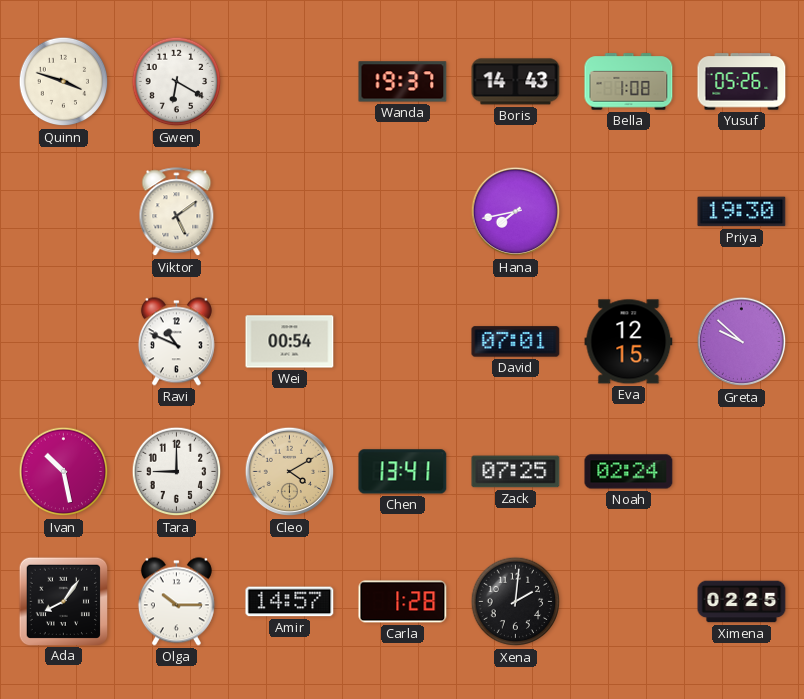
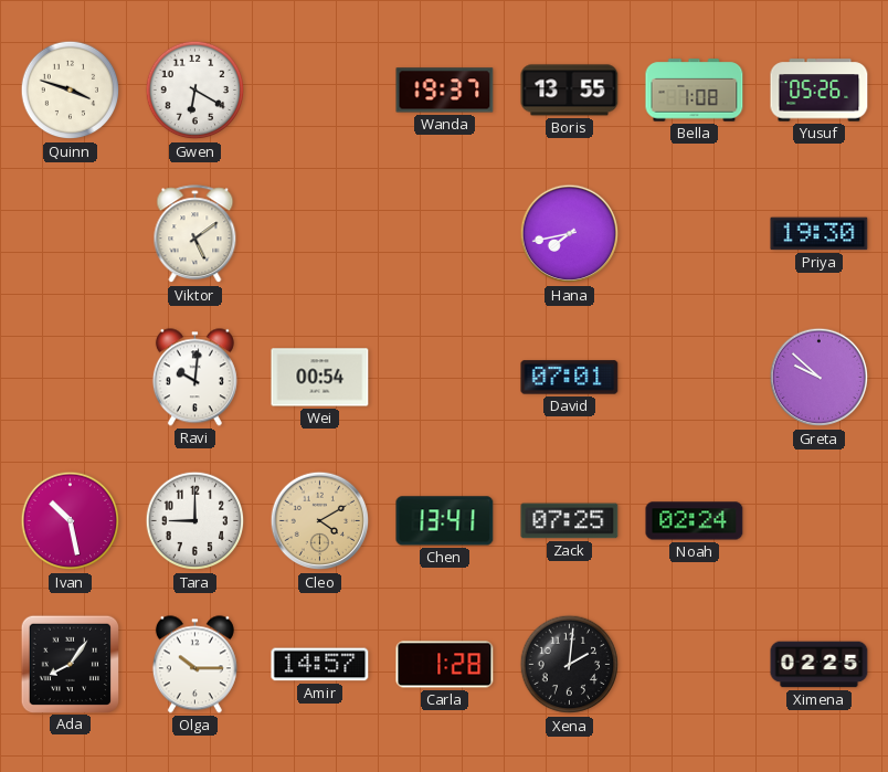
Boris: 14:43 -> 13:55 (570, 91)
Ravi: 10:49 -> 10:01 (194, 378)
Eva: 12:15 -> none (629, 342)
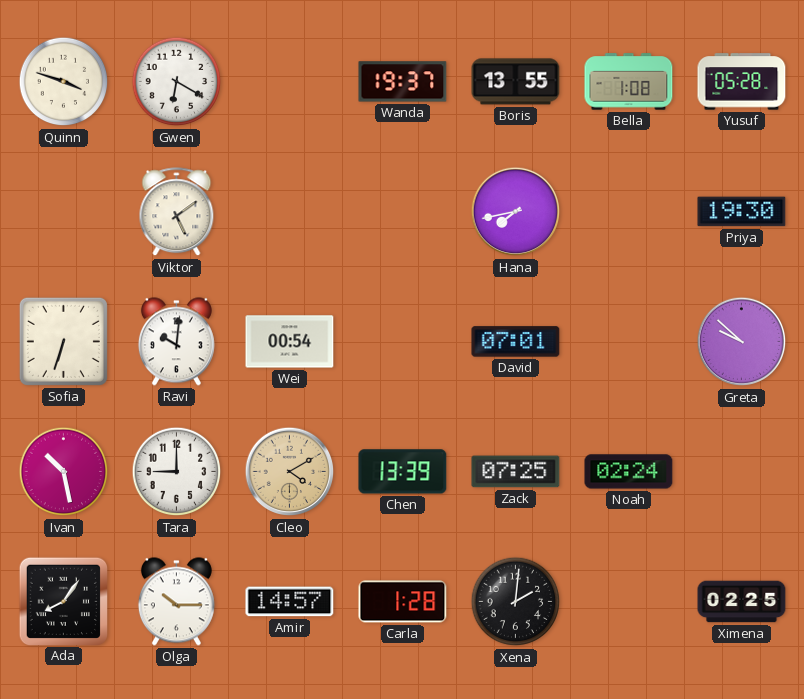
Yusuf: 05:26 -> 05:28 (742, 82)
Sofia: none -> 6:33 (63, 341)
Chen: 13:41 -> 13:39 (403, 472)
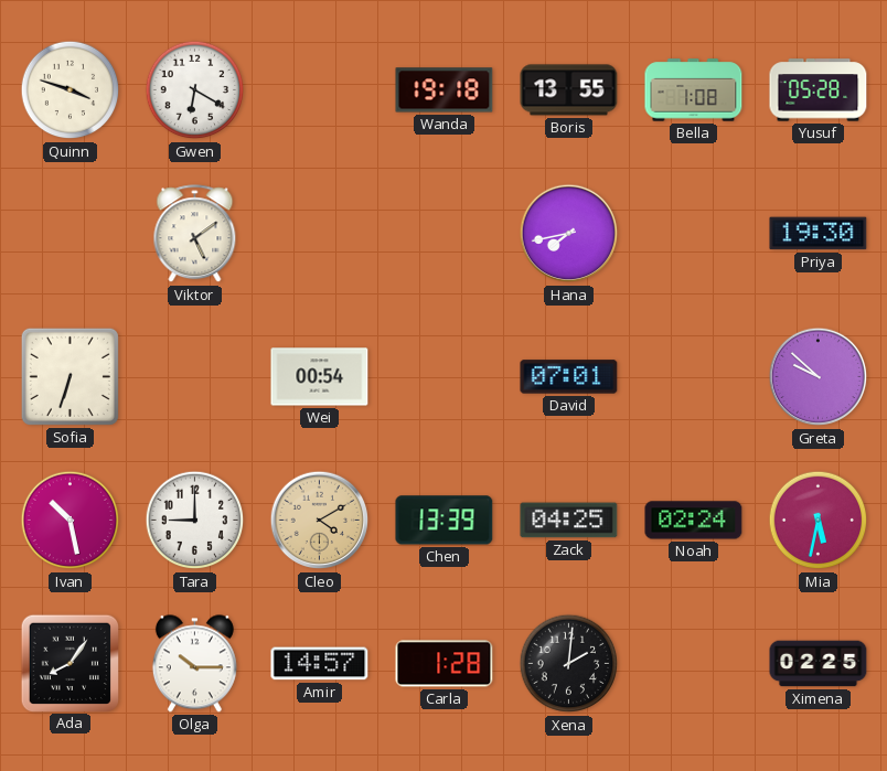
Wanda: 19:37 -> 19:18 (445, 90)
Ravi: 10:01 -> none (176, 342)
Zack: 07:25 -> 04:25 (569, 521)
Mia: none -> 5:32 (819, 521)
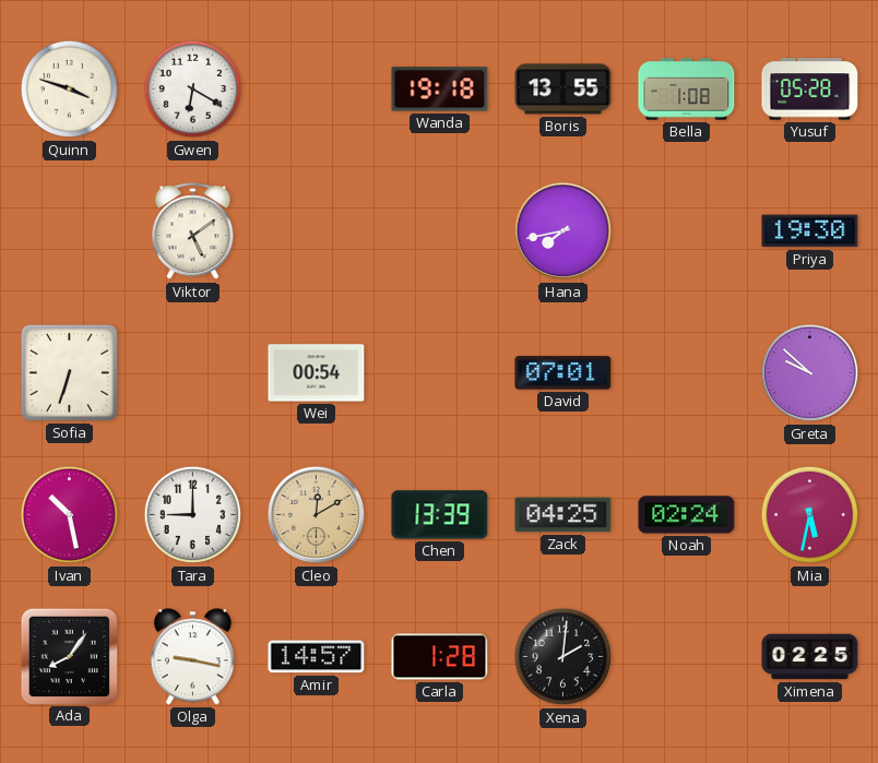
Cleo: 4:10 -> 12:10 (317, 515)
Olga: 10:15 -> 9:17 (192, 657)
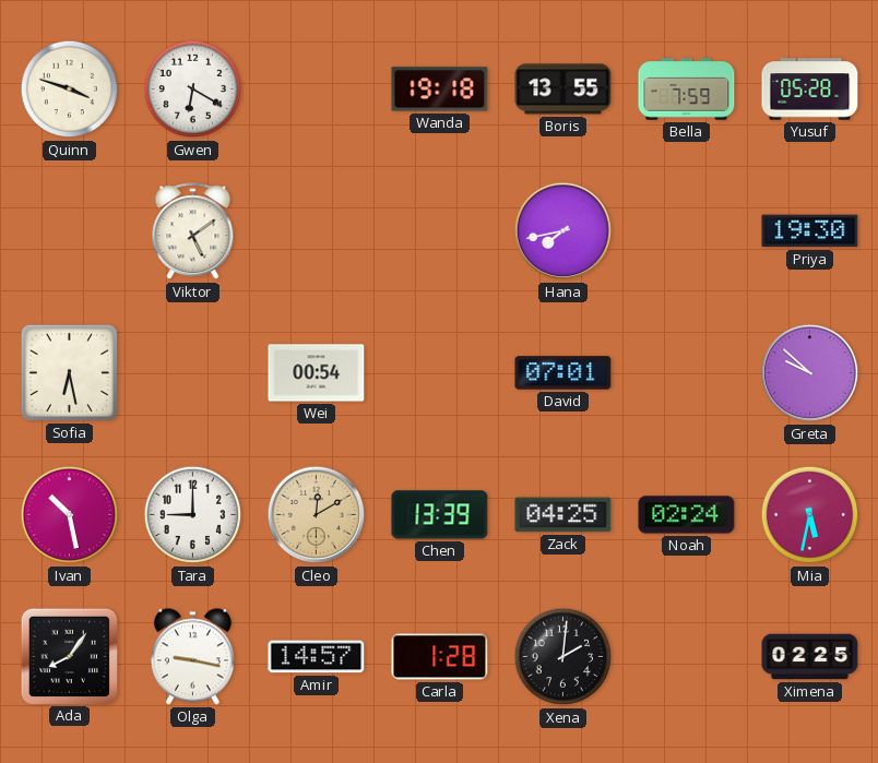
Bella: 1:08 -> 7:59 (687, 90)
Sofia: 6:33 -> 6:28 (69, 372)
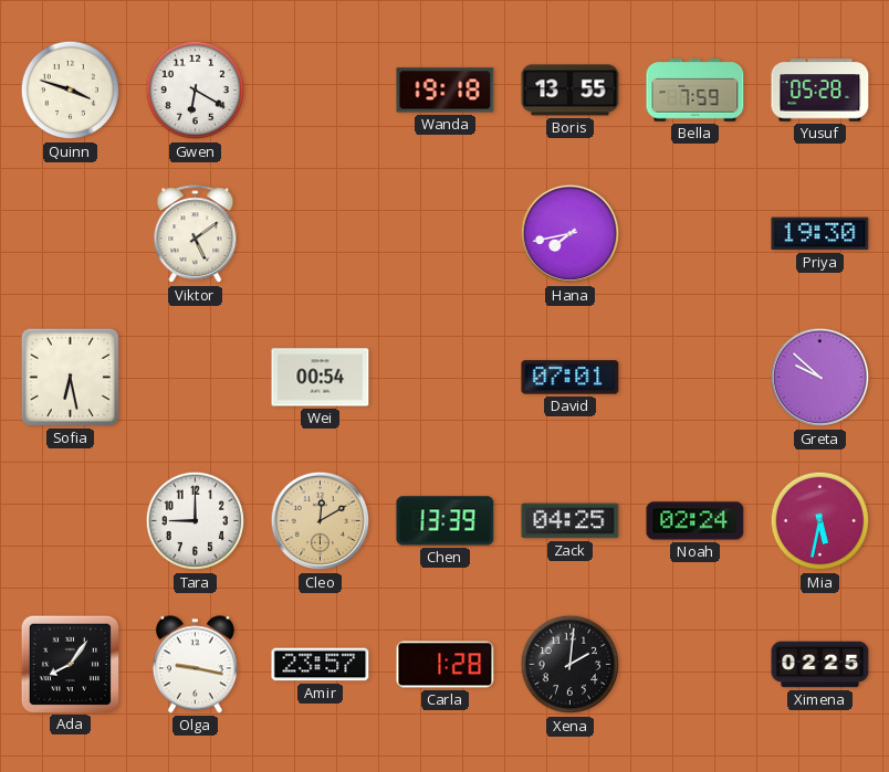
Ivan: 10:28 -> none (70, 515)
Amir: 14:57 -> 23:57 (321, 665)
